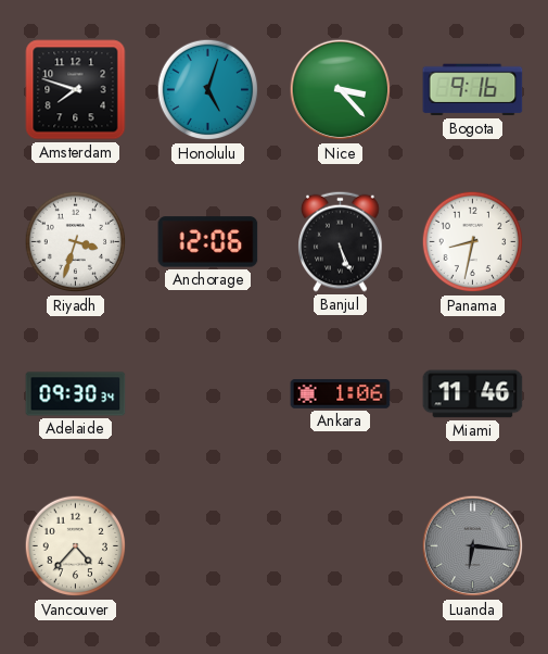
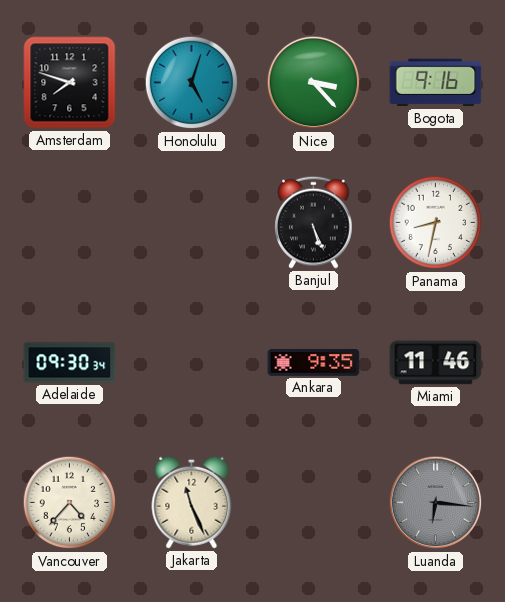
Riyadh: 3:33 -> none (76, 242)
Anchorage: 12:06 -> none (208, 242)
Ankara: 1:06 -> 9:35 (314, 363)
Jakarta: none -> 11:26 (192, 502)
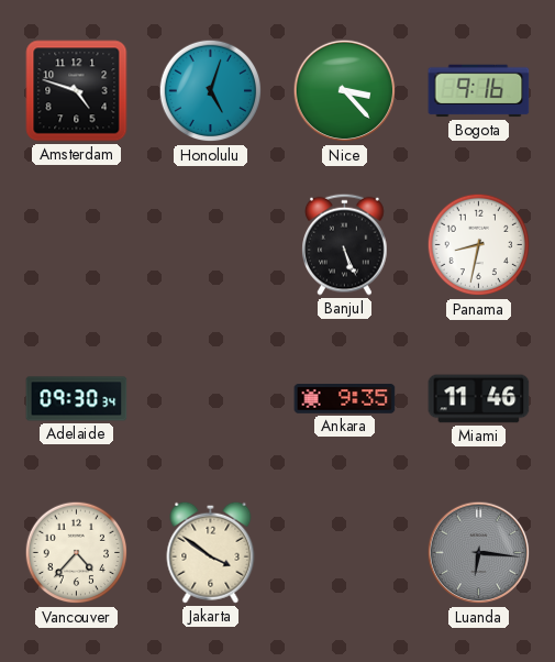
Amsterdam: 7:48 -> 4:48 (77, 91)
Jakarta: 11:26 -> 3:51 (211, 552)
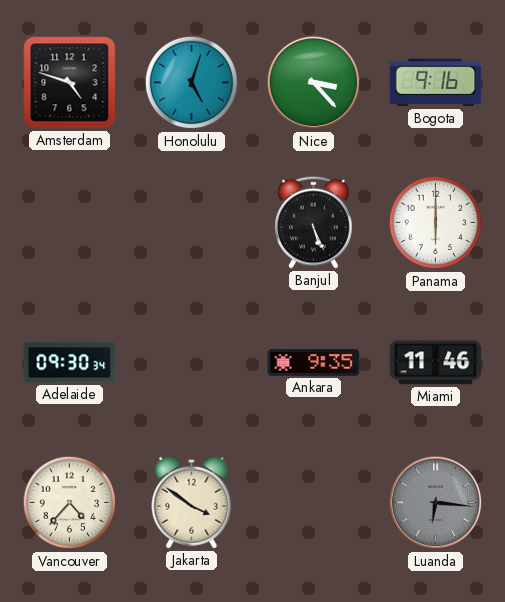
Panama: 8:32 -> 6:00 (436, 223)
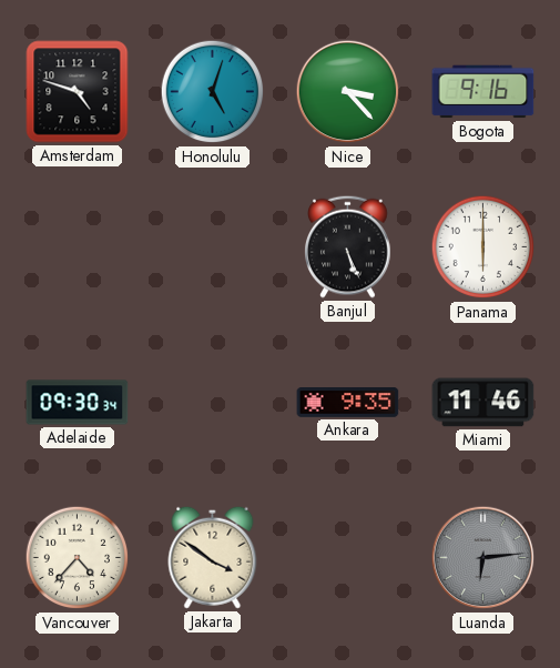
Luanda: 6:16 -> 6:14 (483, 558)
